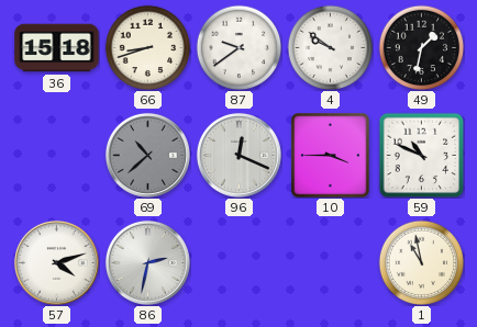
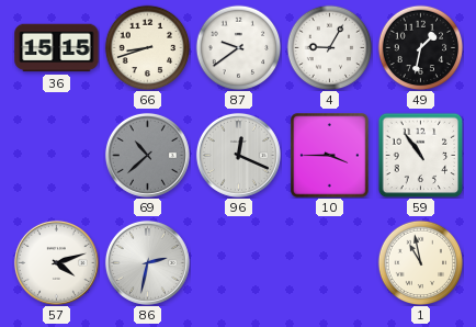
36: 15:18 -> 15:15 (57, 48)
4: 9:51 -> 9:05 (329, 47)
59: 10:49 -> 10:54 (420, 155)
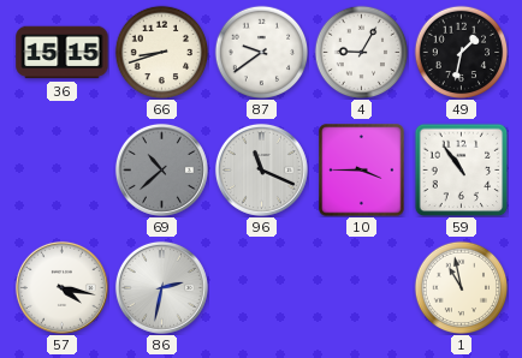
96: 12:19 -> 11:19 (261, 169)
57: 4:12 -> 4:17 (61, 287)
